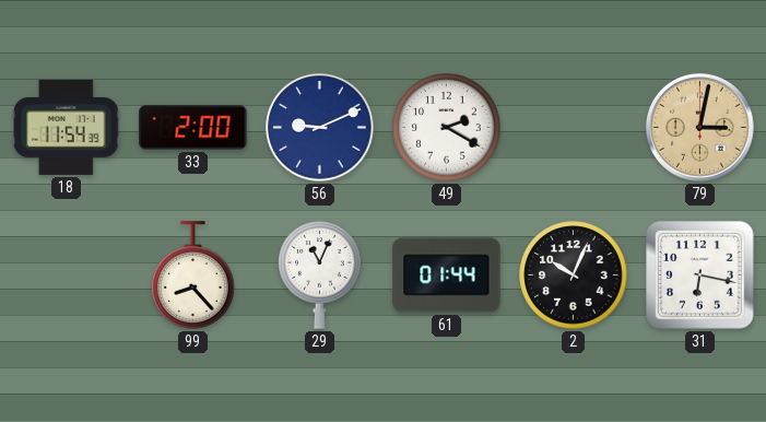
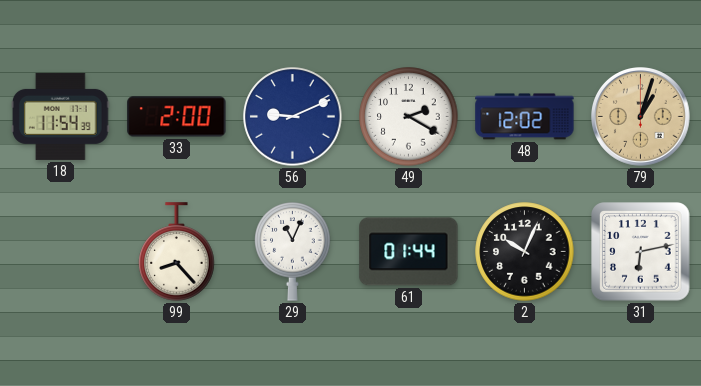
48: none -> 12:02 (525, 117)
79: 3:02 -> 1:03 (641, 117)
31: 6:17 -> 6:13 (641, 252)
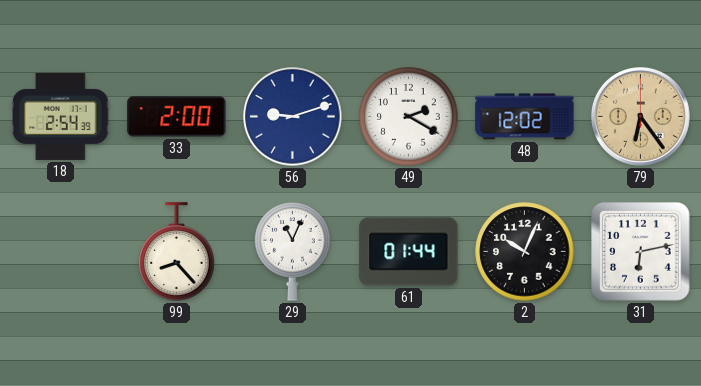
18: 11:54 -> 2:54 (61, 116)
56: 9:11 -> 9:12 (293, 117)
79: 1:03 -> 6:24 (641, 117)
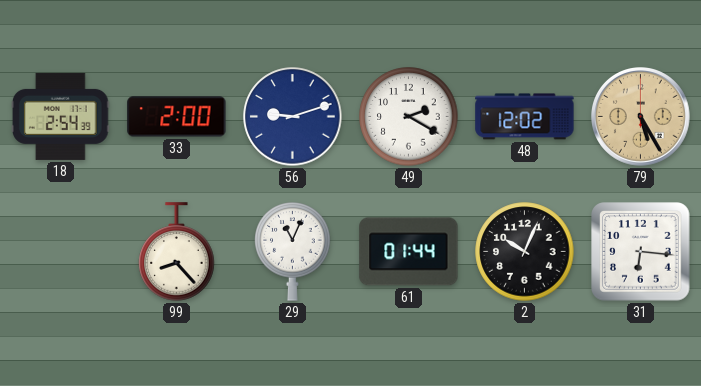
79: 6:24 -> 5:25 (641, 117)
31: 6:13 -> 6:16 (641, 252)
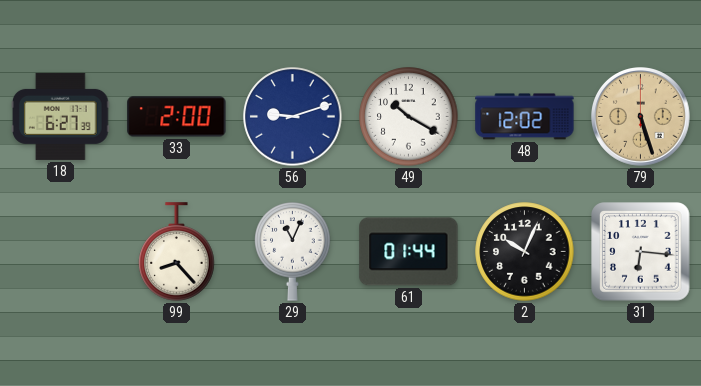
18: 2:54 -> 6:27 (61, 116)
49: 2:20 -> 10:20 (409, 117)
79: 5:25 -> 5:27 (641, 117)
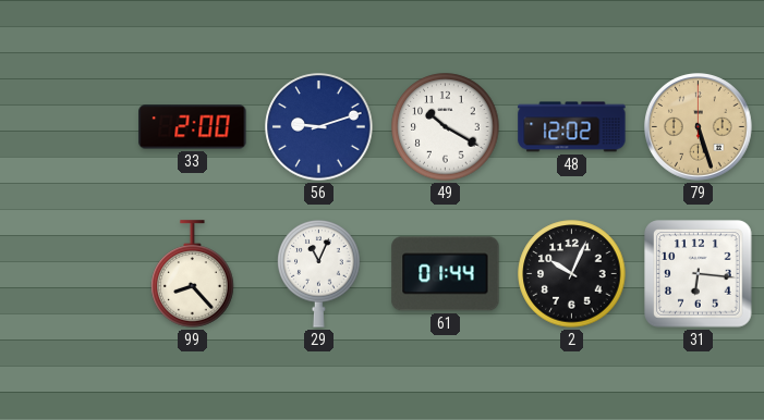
18: 6:27 -> none (61, 116)
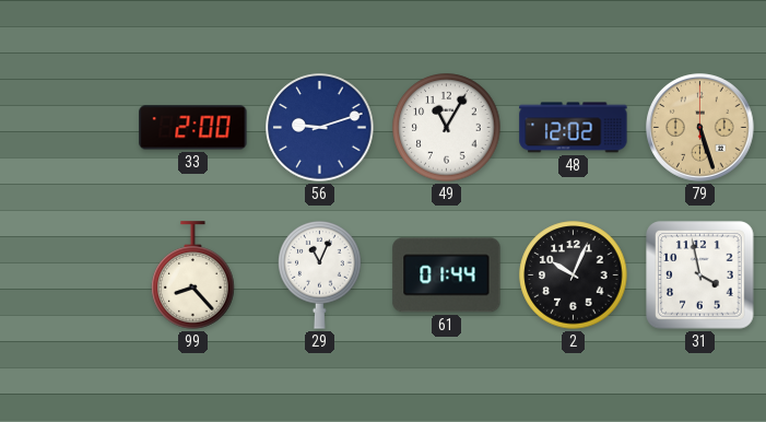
49: 10:20 -> 11:05 (447, 128)
31: 6:16 -> 3:58 (700, 276)
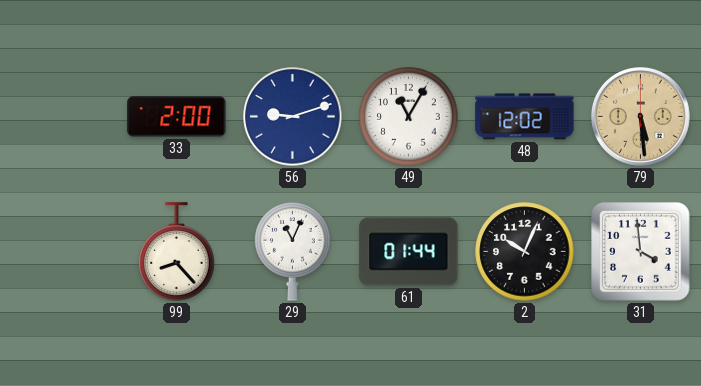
79: 5:27 -> 5:29 (641, 117)
31: 3:58 -> 3:59 (641, 252)
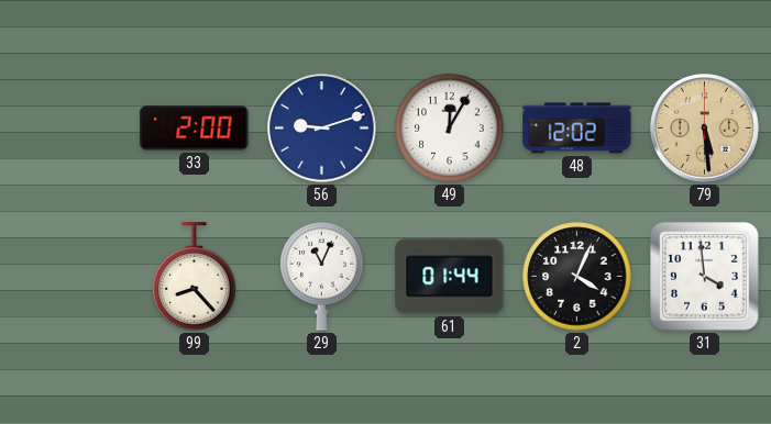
49: 11:05 -> 12:05 (450, 129)
2: 10:04 -> 4:04 (577, 277)
